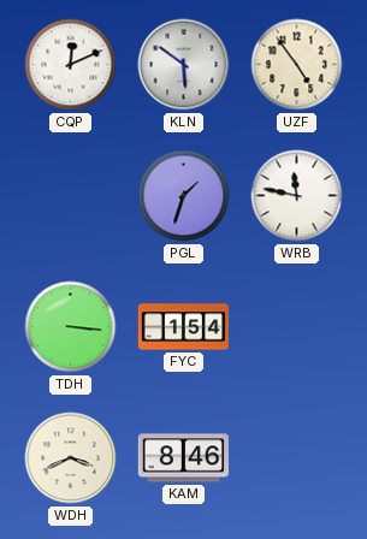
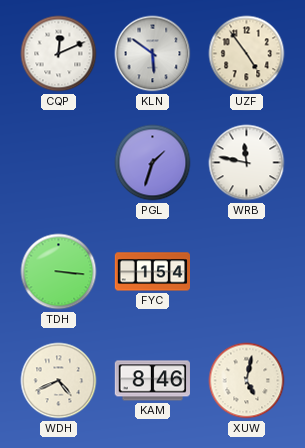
WDH: 3:41 -> 4:41 (59, 381)
XUW: none -> 5:02 (247, 381)
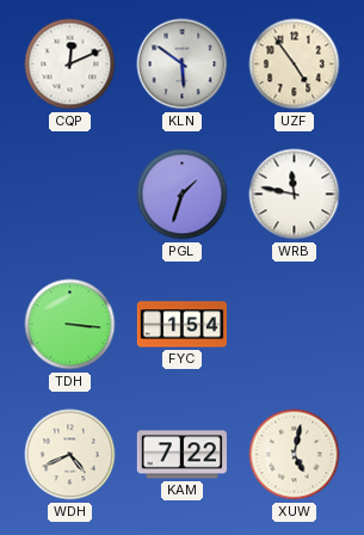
KAM: 8:46 -> 7:22 (181, 455)
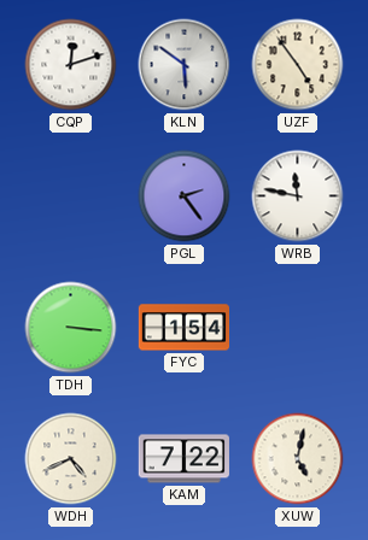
CQP: 12:11 -> 12:12 (71, 65)
PGL: 1:33 -> 2:24 (185, 196)
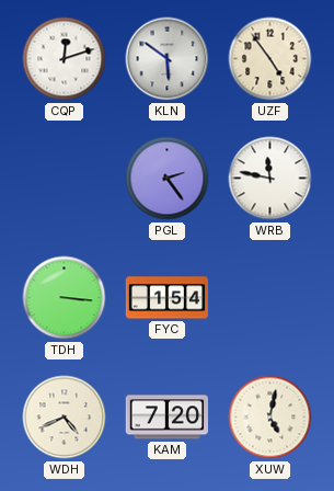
KAM: 7:22 -> 7:20 (166, 418)
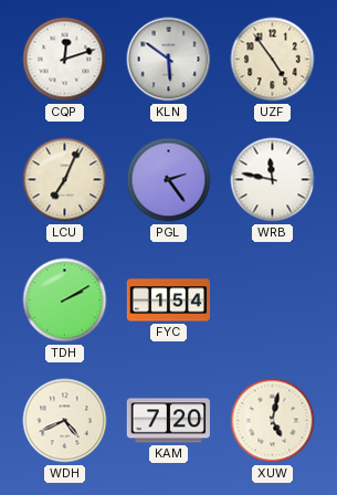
LCU: none -> 7:04 (65, 180)
TDH: 3:16 -> 2:10 (65, 301)
